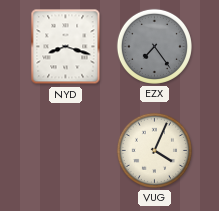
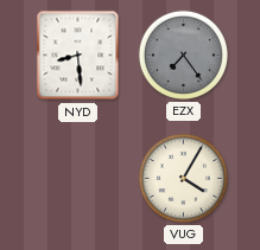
NYD: 8:18 -> 8:29 (78, 56)
VUG: 4:04 -> 4:05 (183, 178)
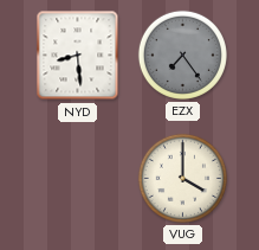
VUG: 4:05 -> 4:00 (182, 178)
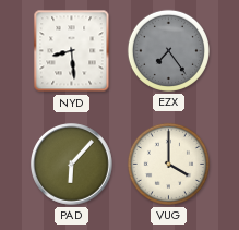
PAD: none -> 6:07 (72, 165)
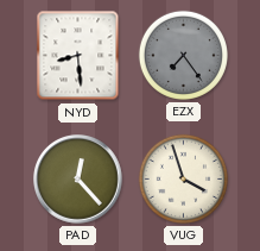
PAD: 6:07 -> 12:23 (78, 180)
VUG: 4:00 -> 3:57 (183, 178)
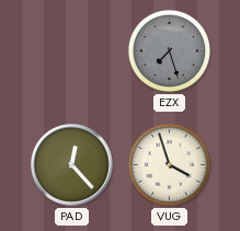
NYD: 8:29 -> none (78, 56)
EZX: 7:24 -> 7:27 (169, 50)
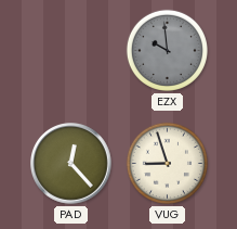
EZX: 7:27 -> 9:59 (167, 50)
VUG: 3:57 -> 8:57 (167, 163)
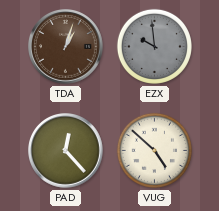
TDA: none -> 1:03 (66, 47)
VUG: 8:57 -> 4:52 (154, 150)
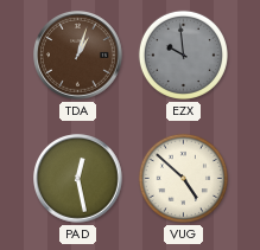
PAD: 12:23 -> 12:28 (78, 179)
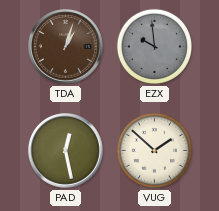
VUG: 4:52 -> 1:52 (154, 150)
